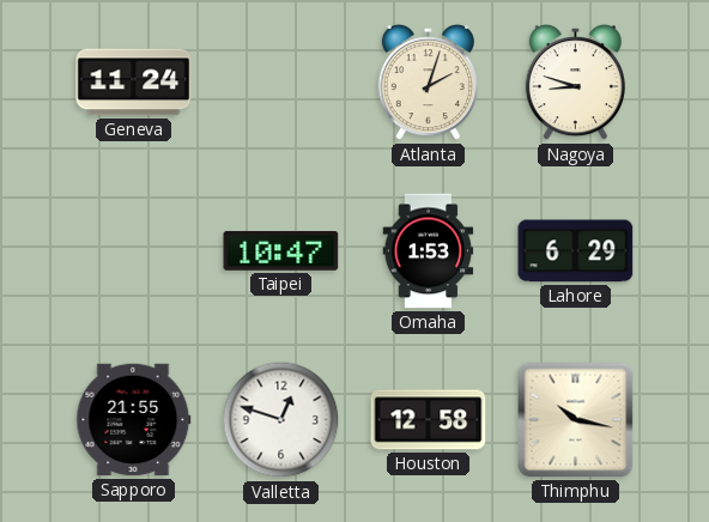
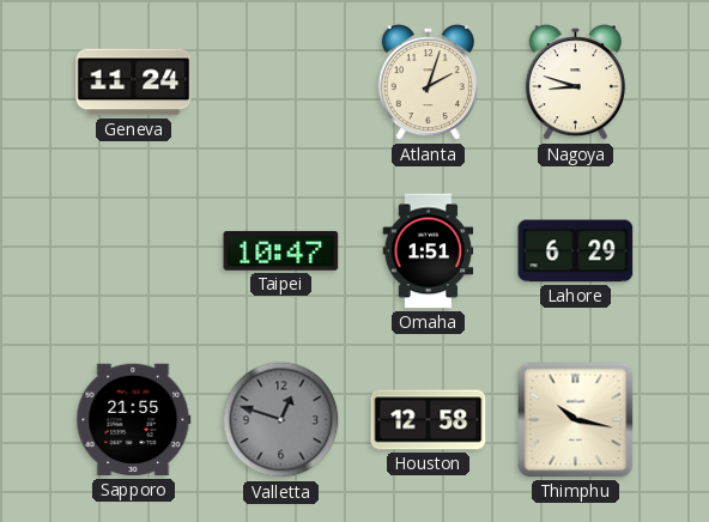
Omaha: 1:53 -> 1:51 (429, 251)
Valletta dial: white -> grey (281, 420)
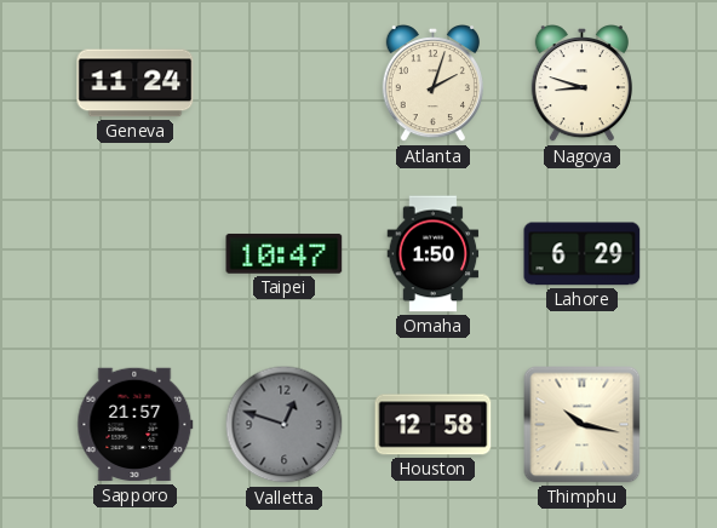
Omaha: 1:51 -> 1:50 (434, 254)
Sapporo: 21:55 -> 21:57 (136, 425)
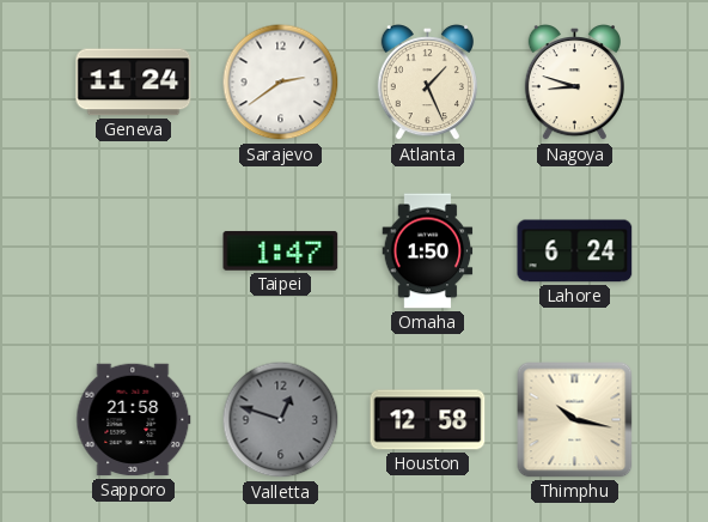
Sarajevo: none -> 2:39 (281, 83)
Atlanta: 2:03 -> 1:26 (427, 84)
Taipei: 10:47 -> 1:47 (281, 251)
Lahore: 6:29 -> 6:24 (575, 251)
Sapporo: 21:57 -> 21:58 (134, 420)
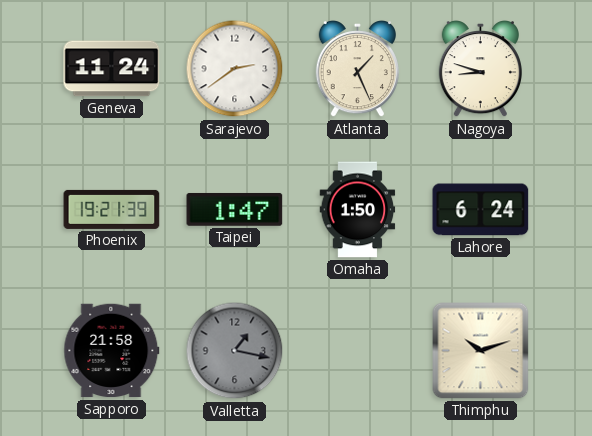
Phoenix: none -> 19:21 (112, 209)
Valletta: 12:48 -> 1:17 (235, 351)
Houston: 12:58 -> none (428, 420)
Thimphu: 10:17 -> 10:12 (481, 351)
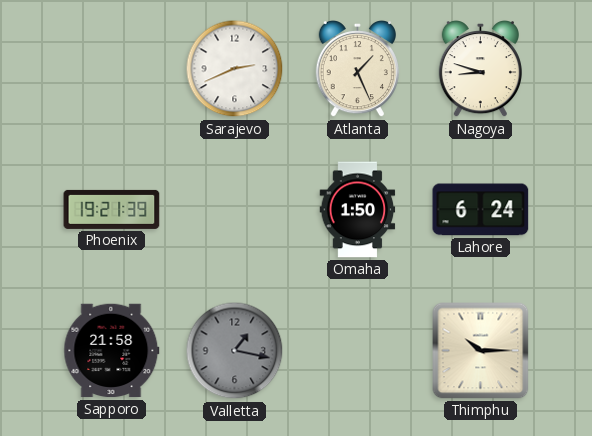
Geneva: 11:24 -> none (112, 69)
Sarajevo: 2:39 -> 2:41 (235, 69)
Taipei: 1:47 -> none (235, 210)
Thimphu: 10:12 -> 10:15 (481, 351)
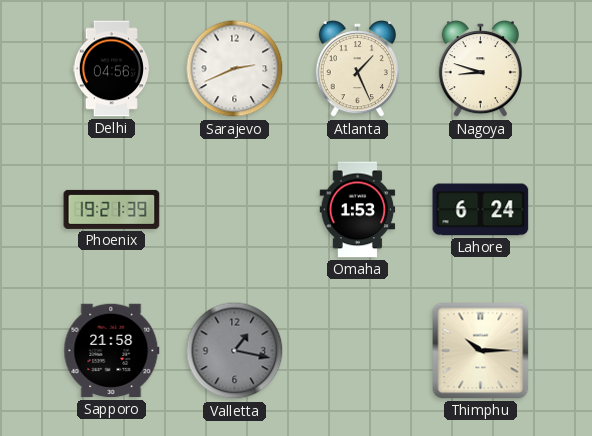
Delhi: none -> 04:56 (112, 69)
Omaha: 1:50 -> 1:53 (358, 210)
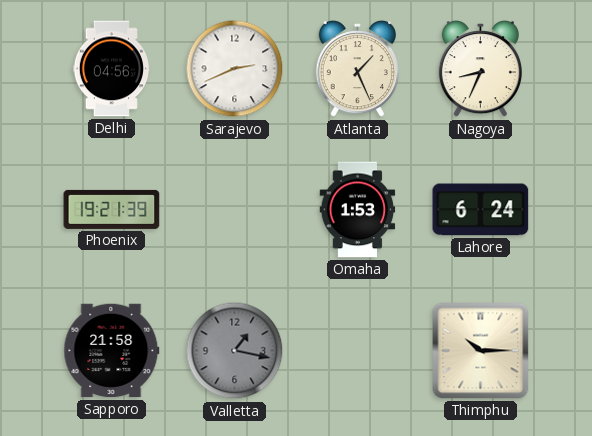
Nagoya: 8:48 -> 8:34 (480, 70)
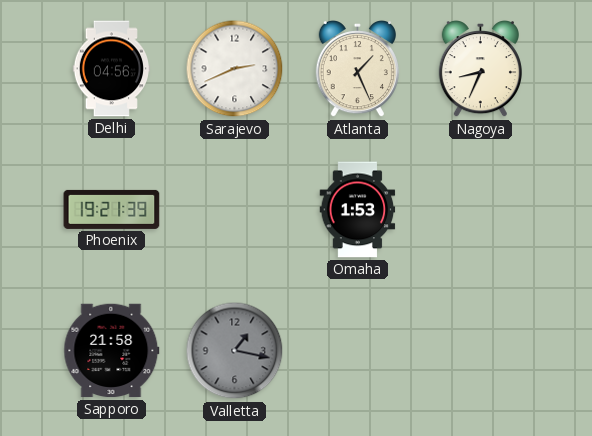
Lahore: 6:24 -> none (481, 210)
Thimphu: 10:15 -> none (481, 351)
